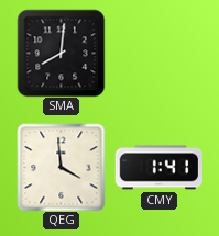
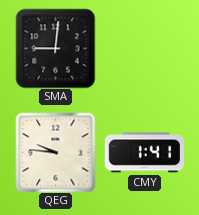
SMA: 8:01 -> 9:01 (55, 48)
QEG: 3:59 -> 9:46 (55, 152)
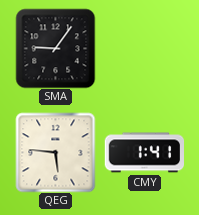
SMA: 9:01 -> 9:06 (55, 48)
QEG: 9:46 -> 5:46 (55, 152)
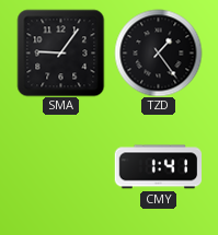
TZD: none -> 1:24 (158, 52)
QEG: 5:46 -> none (55, 152)
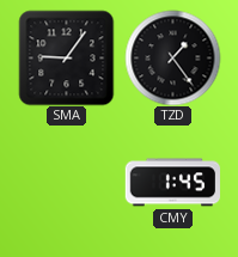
CMY: 1:41 -> 1:45 (172, 183)
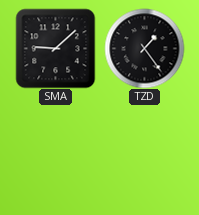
SMA: 9:06 -> 9:08 (55, 48)
CMY: 1:45 -> none (172, 183)
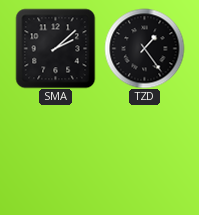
SMA: 9:08 -> 2:08 (55, 48)
